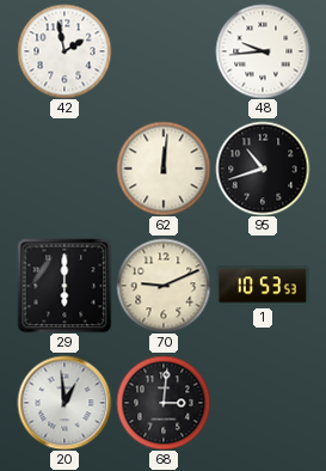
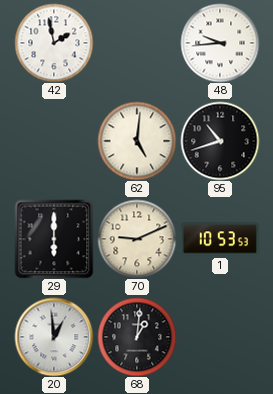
62: 12:01 -> 5:01 (137, 141)
68: 3:01 -> 1:01 (137, 337)
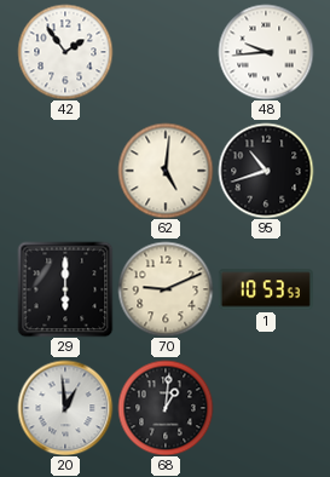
42: 1:58 -> 1:54 (65, 52)
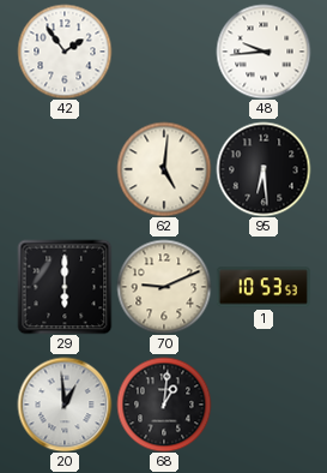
95: 10:42 -> 6:29 (264, 169)
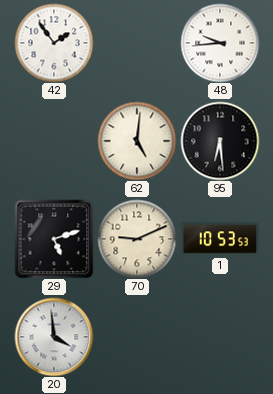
29: 6:00 -> 5:12 (54, 239)
20: 12:59 -> 3:59 (54, 337)
68: 1:01 -> none (164, 405)
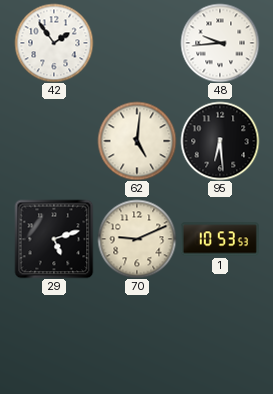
20: 3:59 -> none (54, 337)
